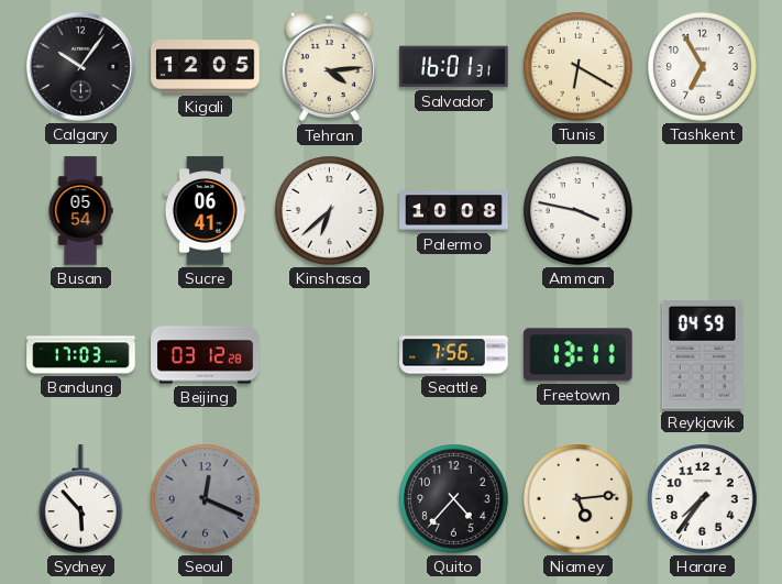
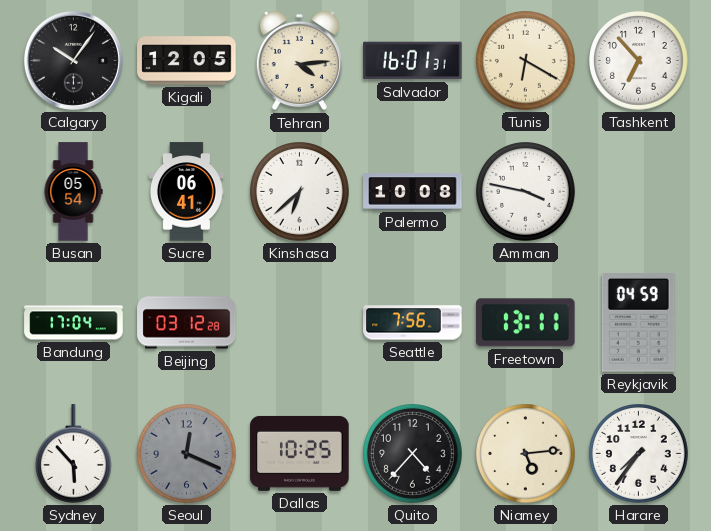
Tashkent: 6:55 -> 6:53 (639, 61)
Bandung: 17:03 -> 17:04 (74, 323)
Dallas: none -> 10:25 (300, 453)
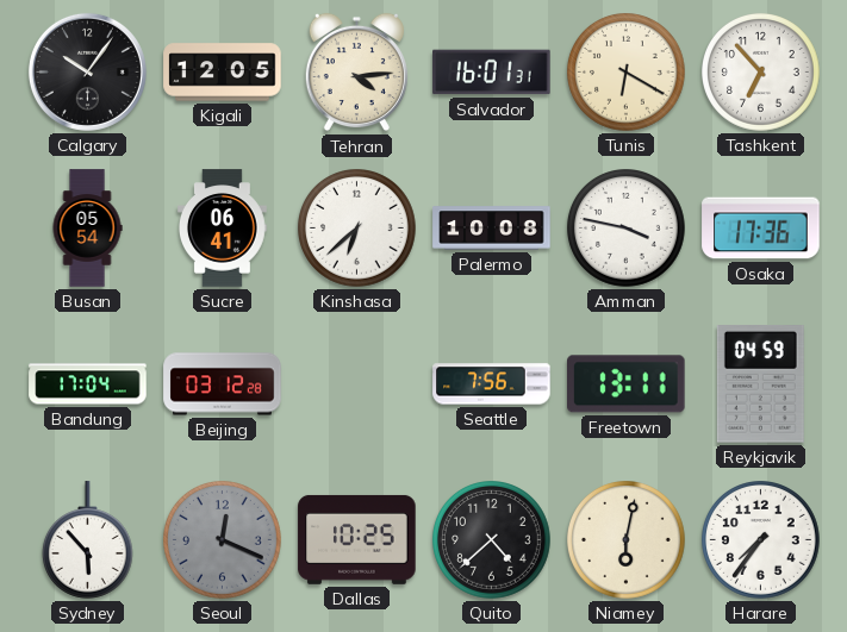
Osaka: none -> 17:36 (761, 229)
Quito: 4:37 -> 4:38 (492, 540)
Niamey: 5:14 -> 6:02 (627, 540)
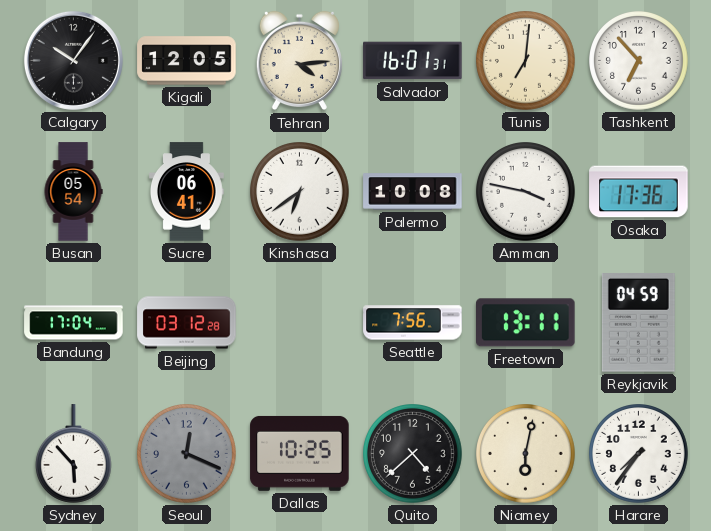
Tunis: 6:20 -> 7:01 (526, 61)
Kinshasa: 6:38 -> 6:39 (300, 192)
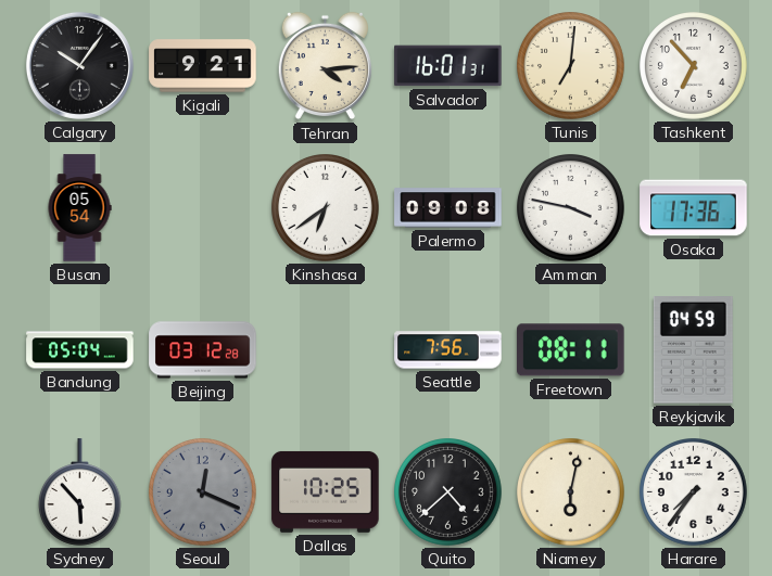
Kigali: 12:05 -> 9:21 (203, 66)
Sucre: 06:41 -> none (187, 192)
Palermo: 10:08 -> 09:08 (448, 208)
Bandung: 17:04 -> 05:04 (80, 350)
Freetown: 13:11 -> 08:11 (571, 350)
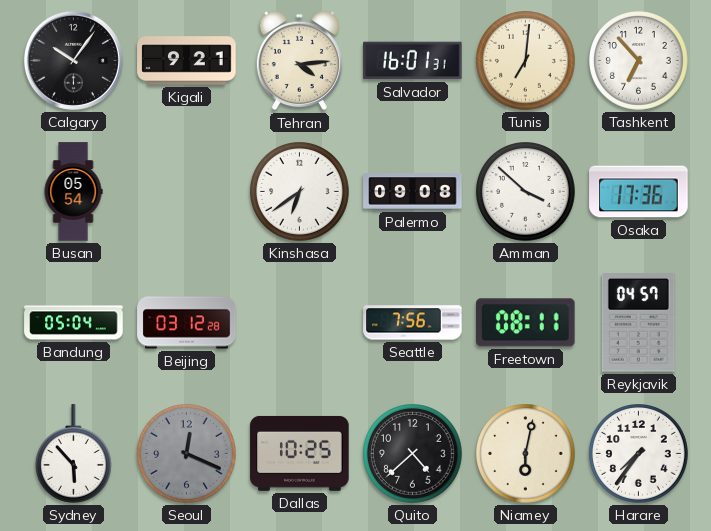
Amman: 3:47 -> 3:52 (526, 192)
Reykjavik: 04:59 -> 04:57 (638, 323)
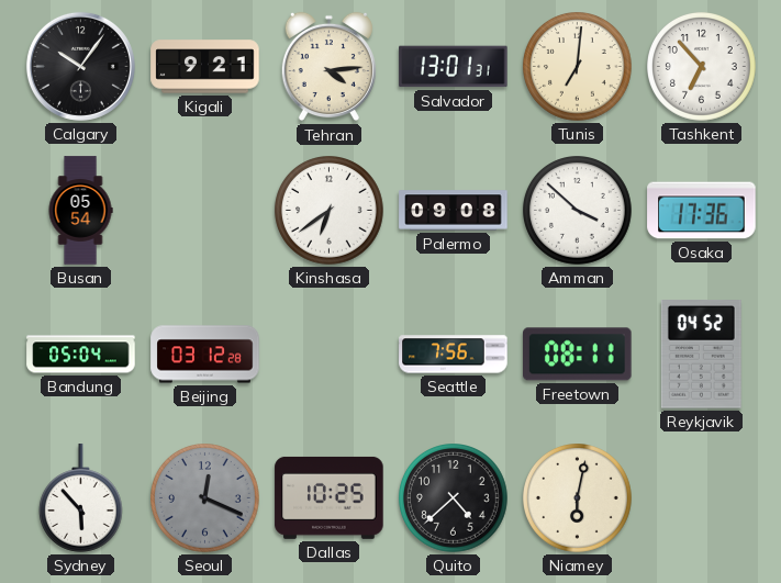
Salvador: 16:01 -> 13:01 (454, 67)
Reykjavik: 04:57 -> 04:52 (701, 355)
Harare: 7:36 -> none (639, 454)
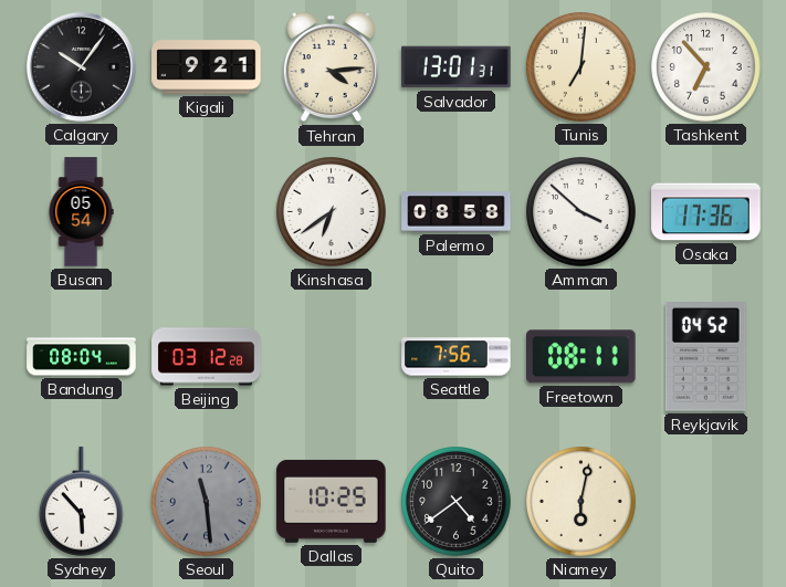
Palermo: 09:08 -> 08:58 (457, 212)
Bandung: 05:04 -> 08:04 (82, 357)
Seoul: 12:19 -> 11:29 (207, 502)
Quito: 4:38 -> 4:39 (457, 502)
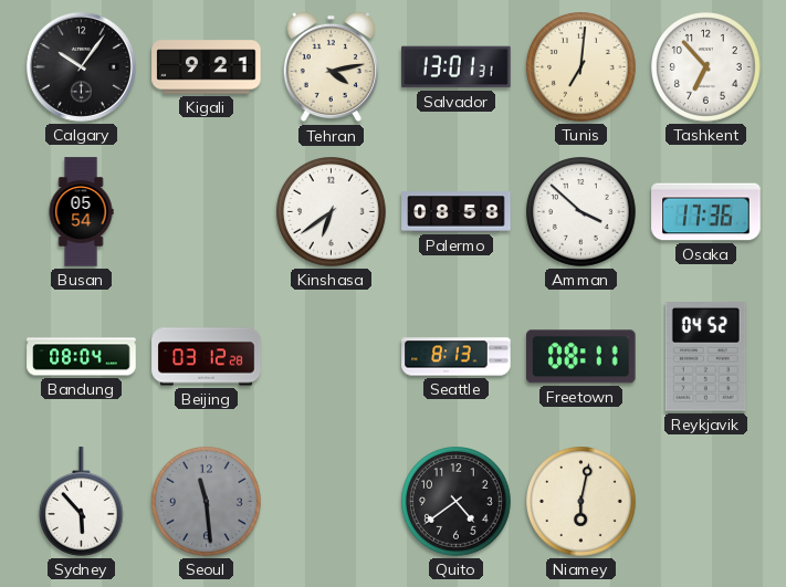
Tehran: 4:14 -> 4:13 (331, 67)
Seattle: 7:56 -> 8:13 (457, 357)
Dallas: 10:25 -> none (332, 501)
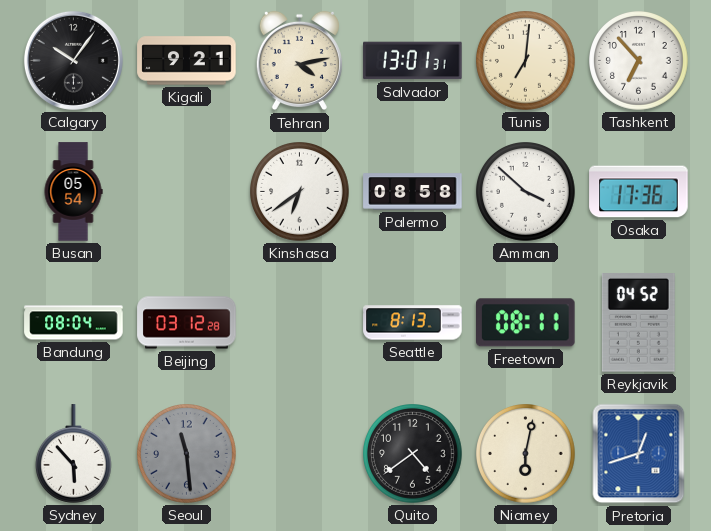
Pretoria: none -> 12:42 (639, 454)
